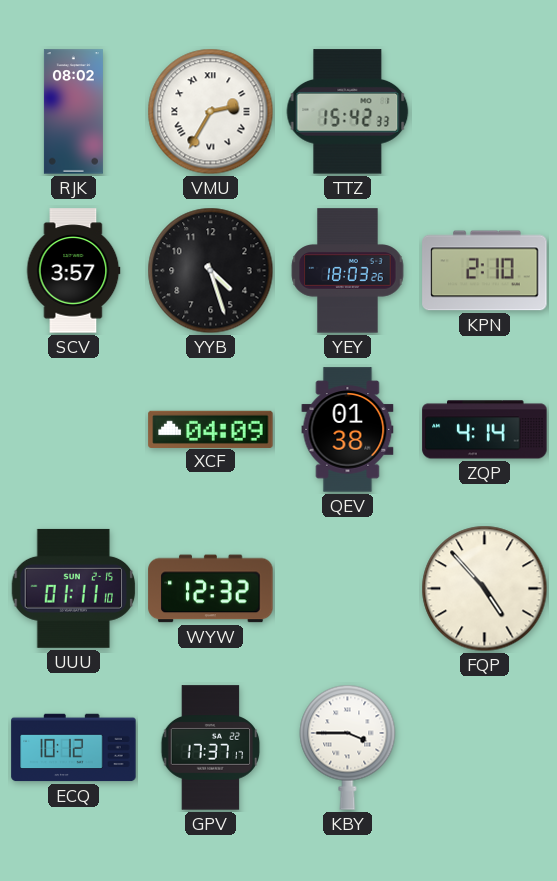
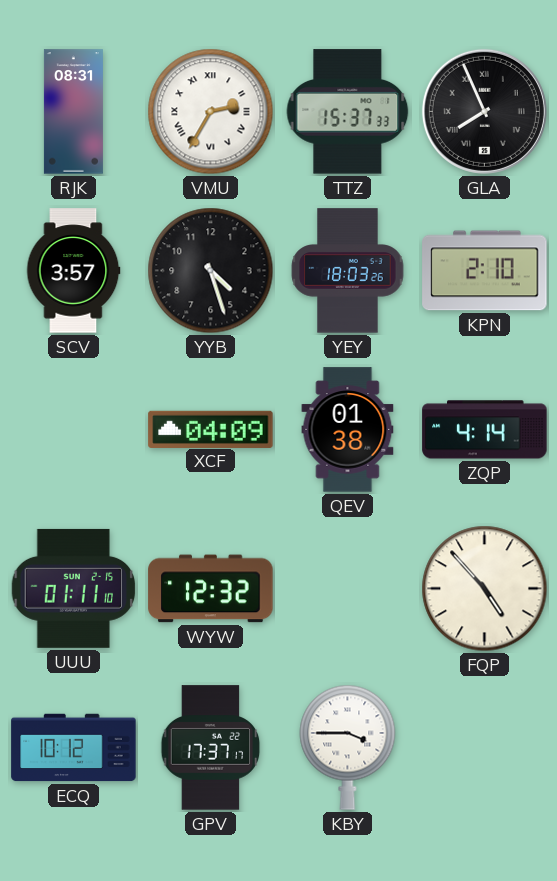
RJK: 08:02 -> 08:31 (73, 112)
TTZ: 15:42 -> 15:37 (348, 112)
GLA: none -> 7:56 (484, 111)
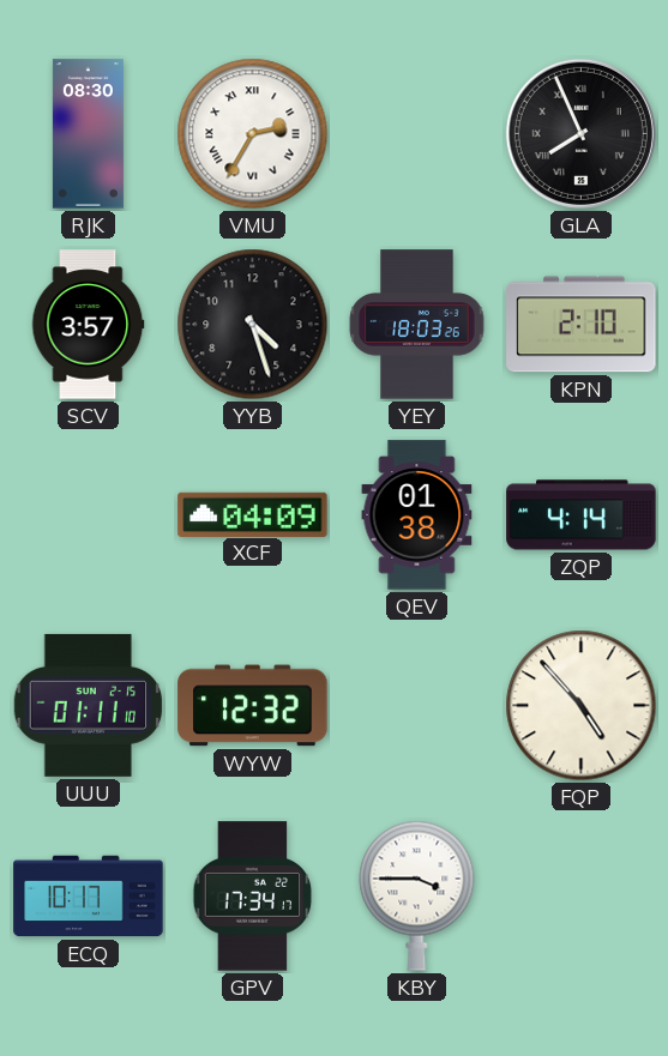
RJK: 08:31 -> 08:30 (88, 134)
TTZ: 15:37 -> none (348, 112)
ECQ: 10:12 -> 10:17 (89, 897)
GPV: 17:37 -> 17:34 (253, 897)
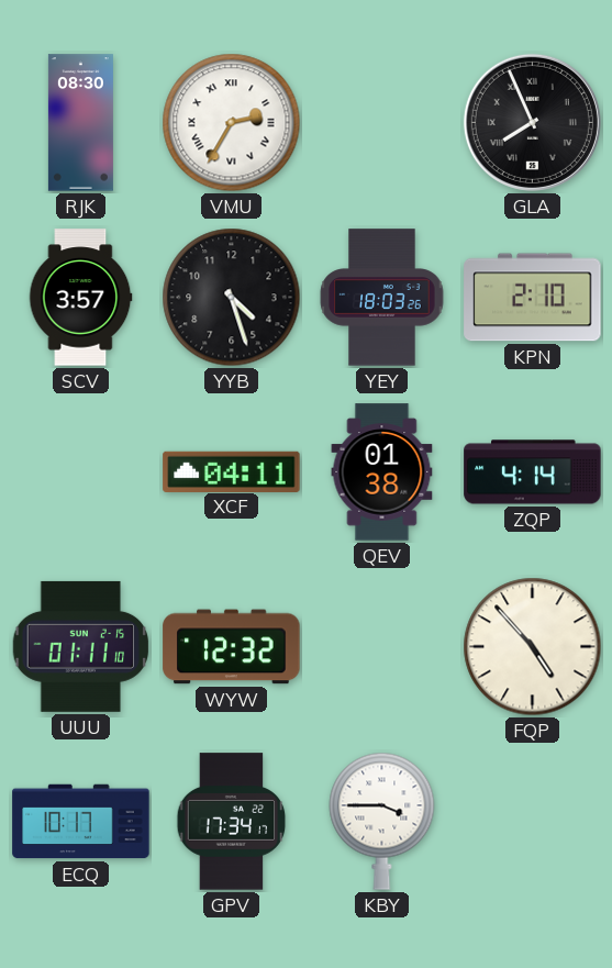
XCF: 04:09 -> 04:11 (232, 471)
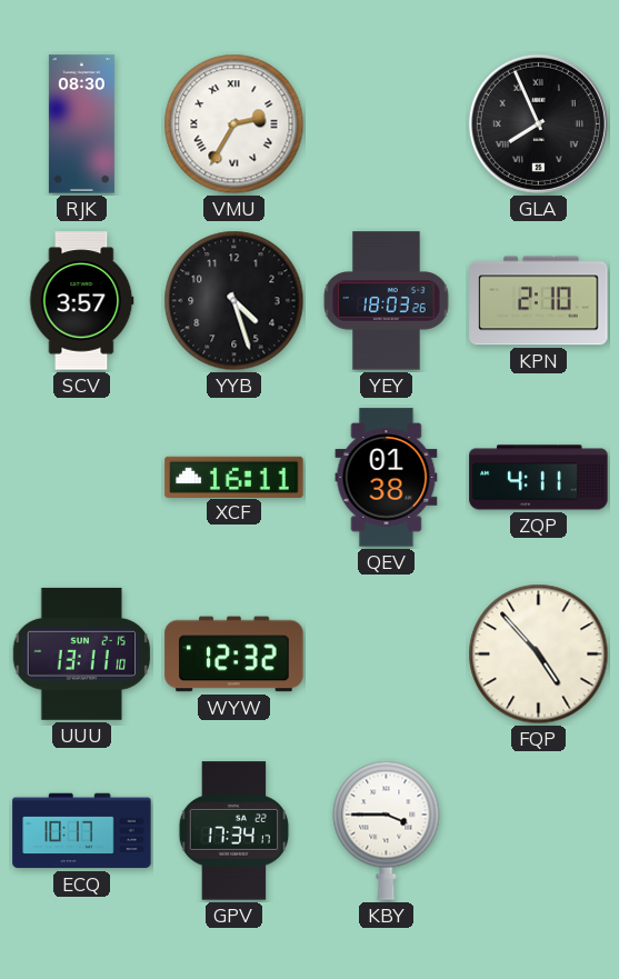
XCF: 04:11 -> 16:11 (234, 477)
ZQP: 4:14 -> 4:11 (539, 478)
UUU: 01:11 -> 13:11 (82, 653)
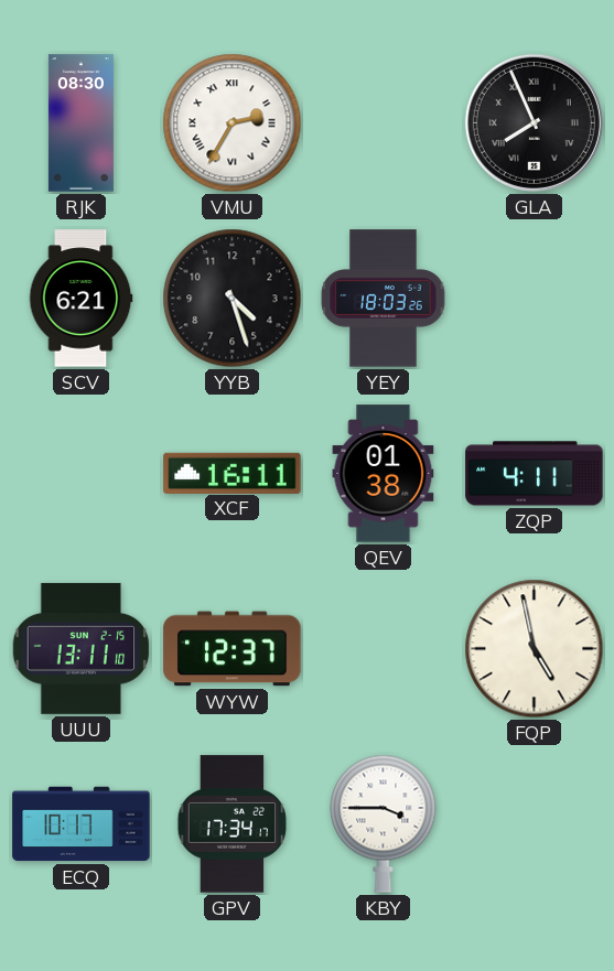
SCV: 3:57 -> 6:21 (80, 299)
KPN: 2:10 -> none (539, 301)
WYW: 12:32 -> 12:37 (233, 649)
FQP: 4:53 -> 4:58 (535, 649)
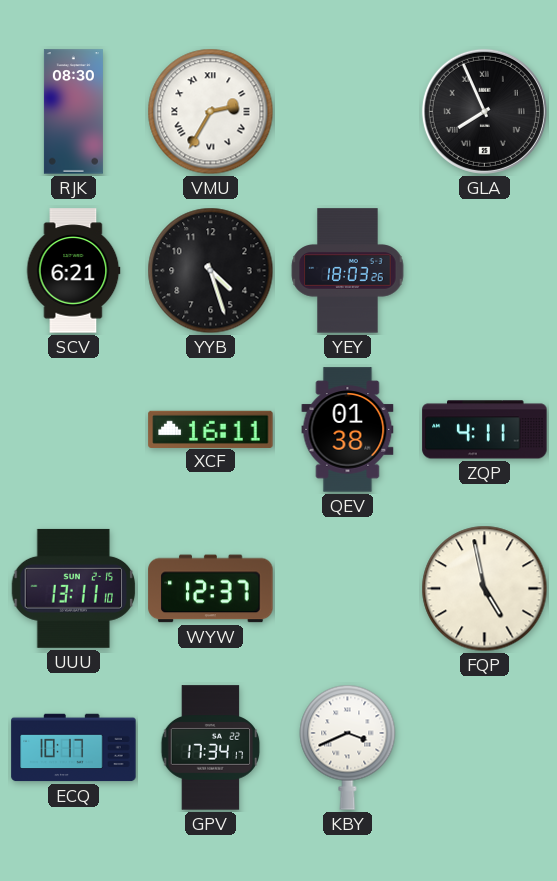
KBY: 3:45 -> 3:41 (348, 747)
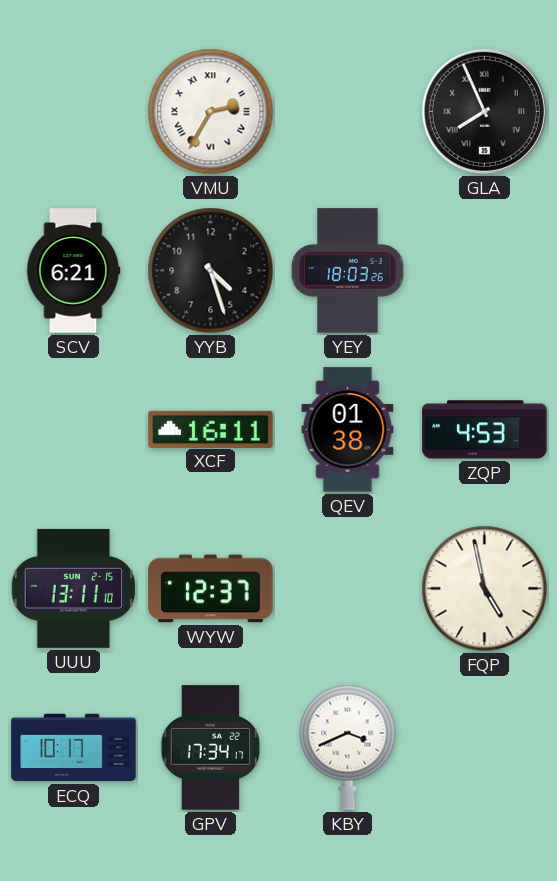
RJK: 08:30 -> none (73, 112)
ZQP: 4:11 -> 4:53 (485, 430)
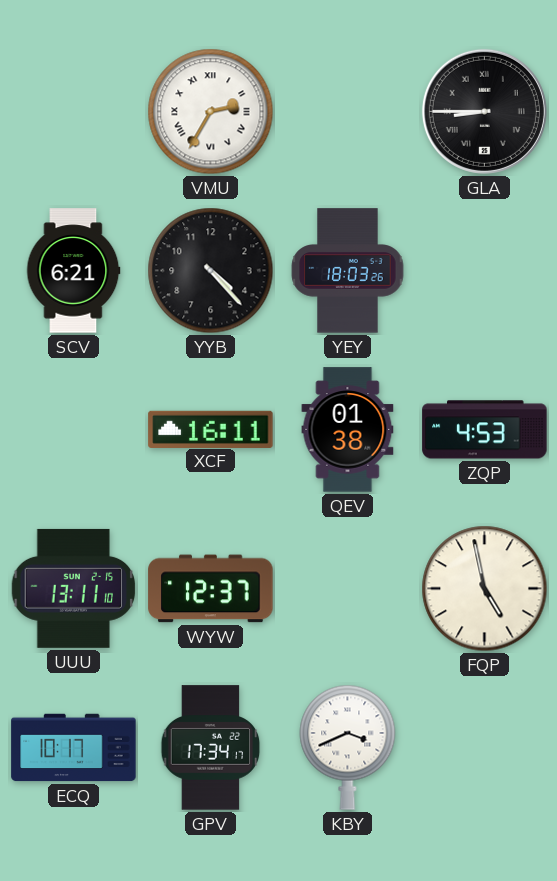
GLA: 7:56 -> 8:45 (484, 111)
YYB: 4:27 -> 4:23 (211, 271)
